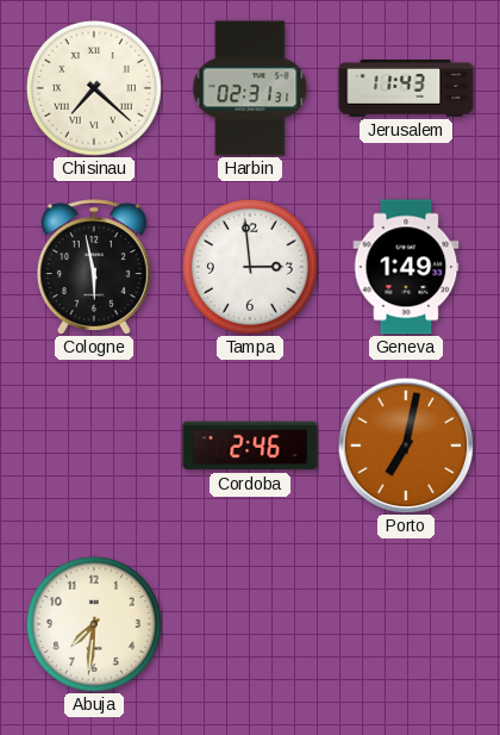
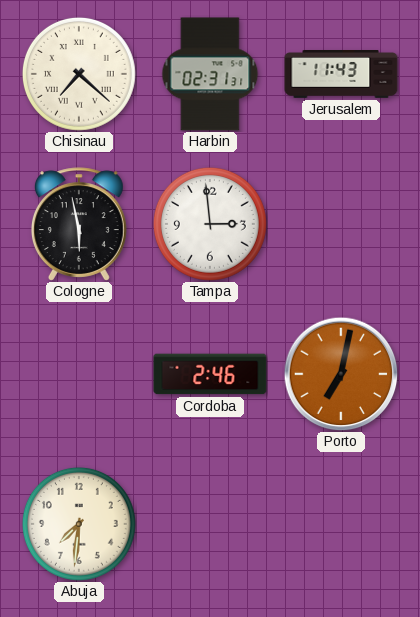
Geneva: 1:49 -> none (406, 267)
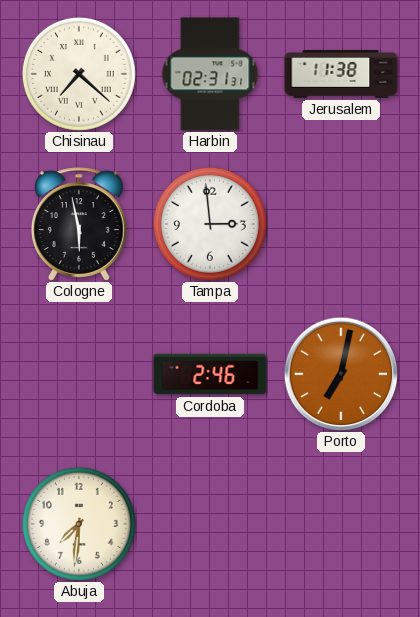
Jerusalem: 11:43 -> 11:38 (341, 75)
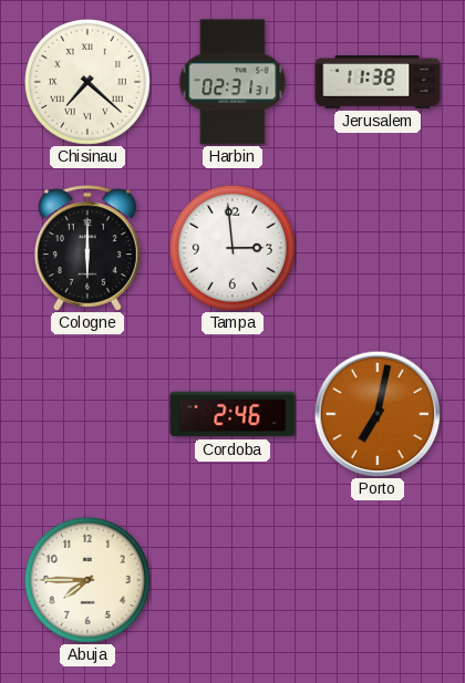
Cologne: 5:58 -> 6:00 (87, 248)
Abuja: 7:31 -> 7:45 (87, 580)
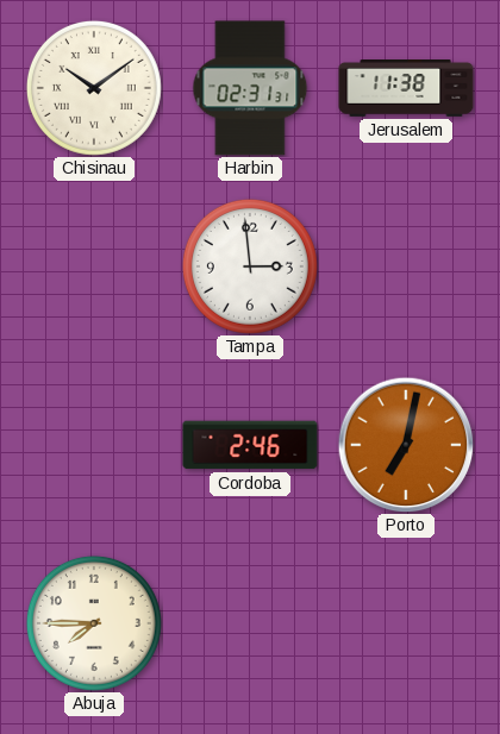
Chisinau: 7:22 -> 10:09 (94, 88)
Cologne: 6:00 -> none (87, 248)
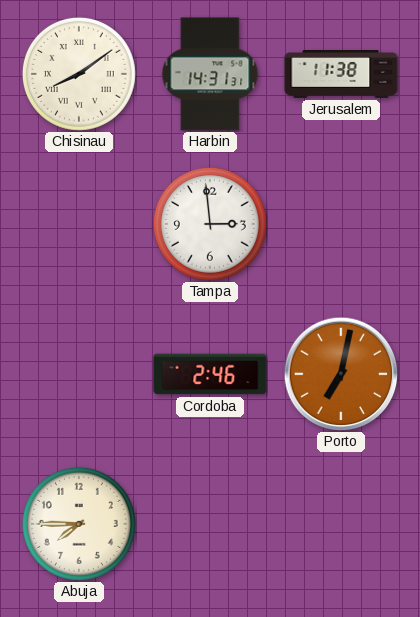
Chisinau: 10:09 -> 8:09 (79, 74)
Harbin: 02:31 -> 14:31 (210, 74)
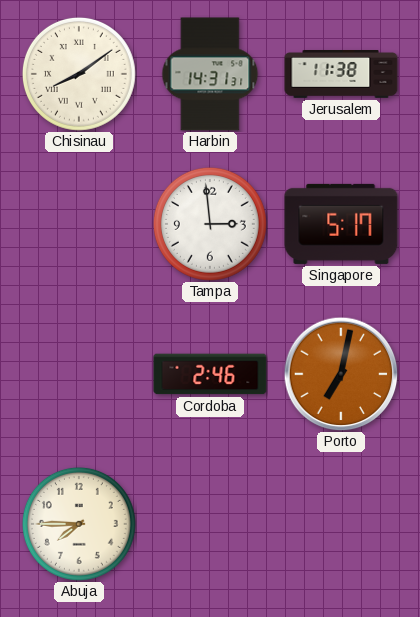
Singapore: none -> 5:17 (341, 224)
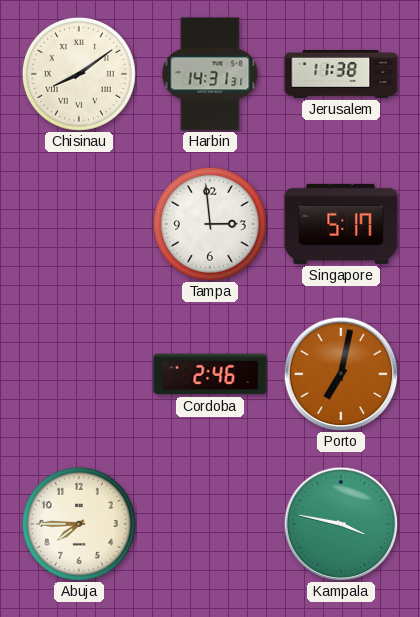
Kampala: none -> 3:47 (341, 524)
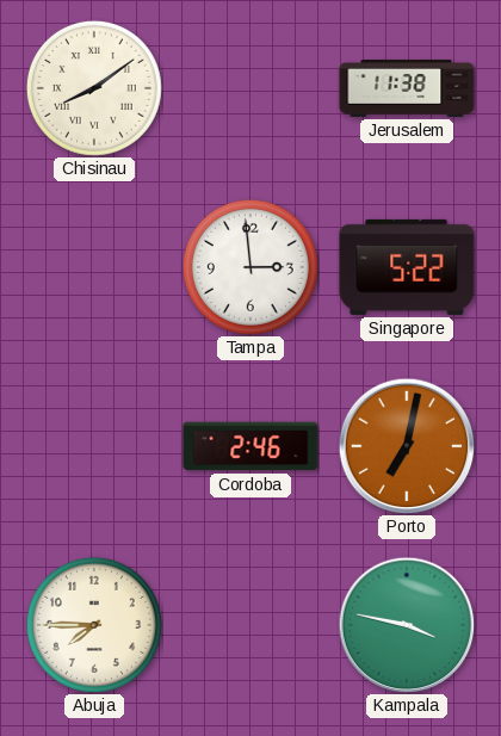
Harbin: 14:31 -> none (210, 74)
Singapore: 5:17 -> 5:22 (407, 267)
